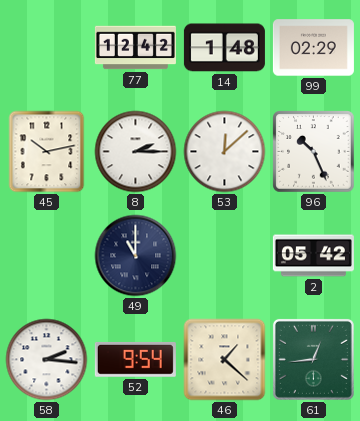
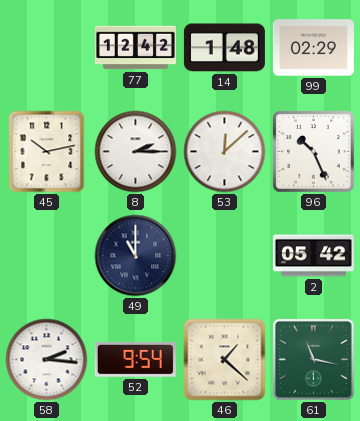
61: 12:44 -> 11:17 (313, 359)
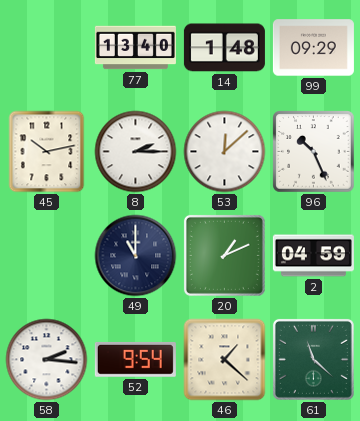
77: 12:42 -> 13:40 (135, 48)
99: 02:29 -> 09:29 (313, 48)
20: none -> 1:11 (224, 255)
2: 05:42 -> 04:59 (313, 256)
61: 11:17 -> 11:22 (313, 359)
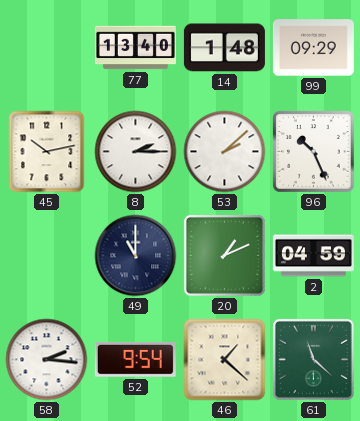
53: 12:08 -> 2:08 (225, 152)
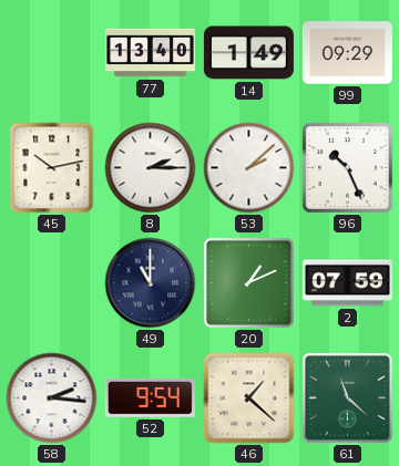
14: 1:48 -> 1:49 (248, 53)
2: 04:59 -> 07:59 (347, 283)
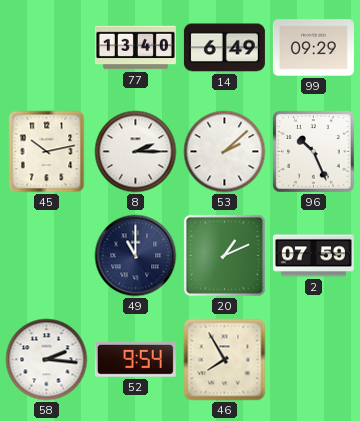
14: 1:49 -> 6:49 (224, 48)
46: 1:22 -> 7:55 (225, 360)
61: 11:22 -> none (347, 397)
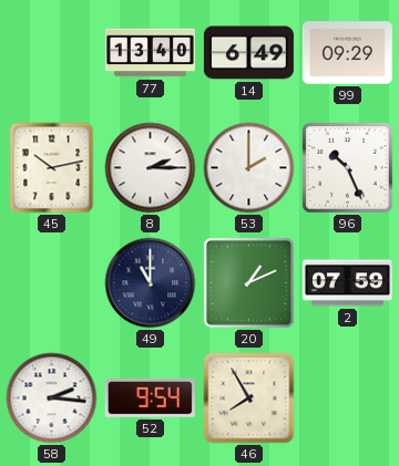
53: 2:08 -> 2:00 (249, 168)
